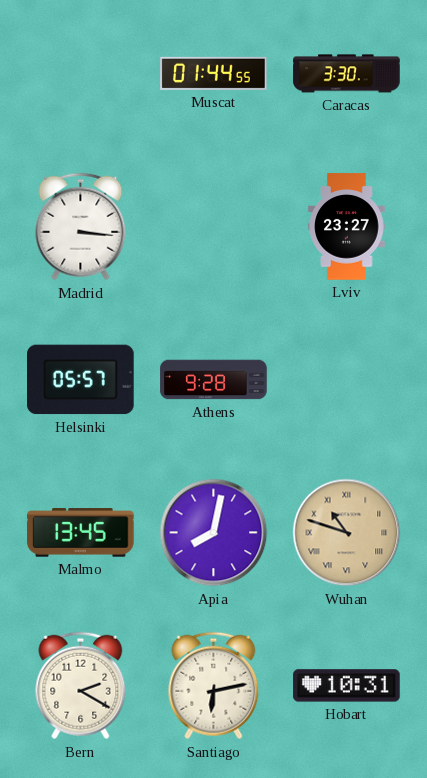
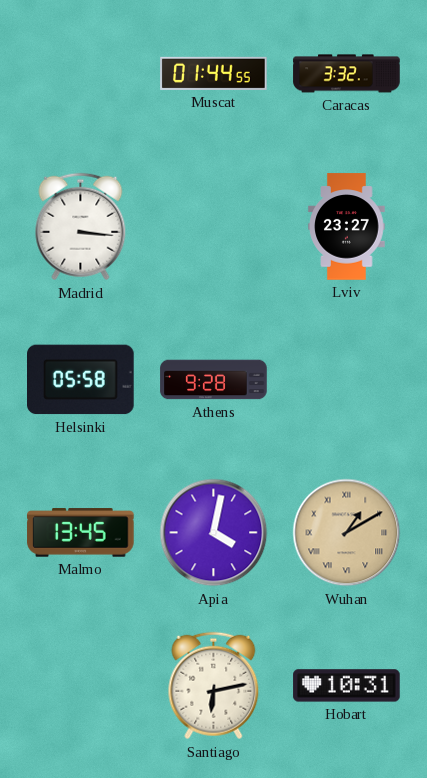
Caracas: 3:30 -> 3:32 (347, 74)
Helsinki: 05:57 -> 05:58 (81, 380)
Apia: 8:02 -> 4:02 (214, 533)
Wuhan: 10:48 -> 1:10 (347, 533)
Bern: 2:20 -> none (81, 686)
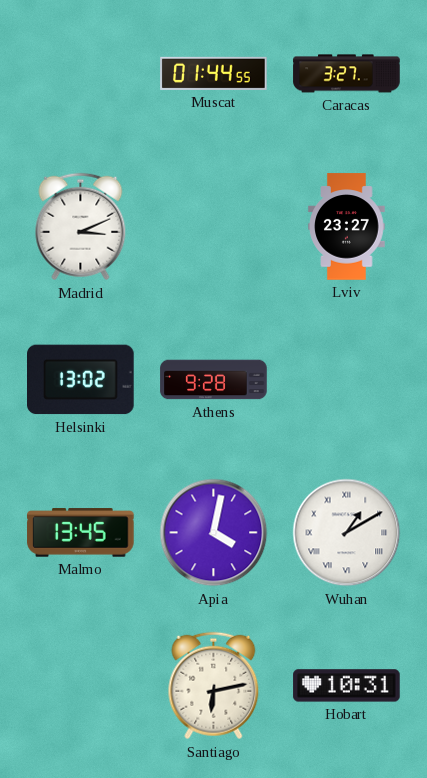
Caracas: 3:32 -> 3:27 (347, 74)
Madrid: 3:16 -> 3:11 (81, 227)
Helsinki: 05:58 -> 13:02 (81, 380)
Wuhan dial: champagne -> white (347, 533)
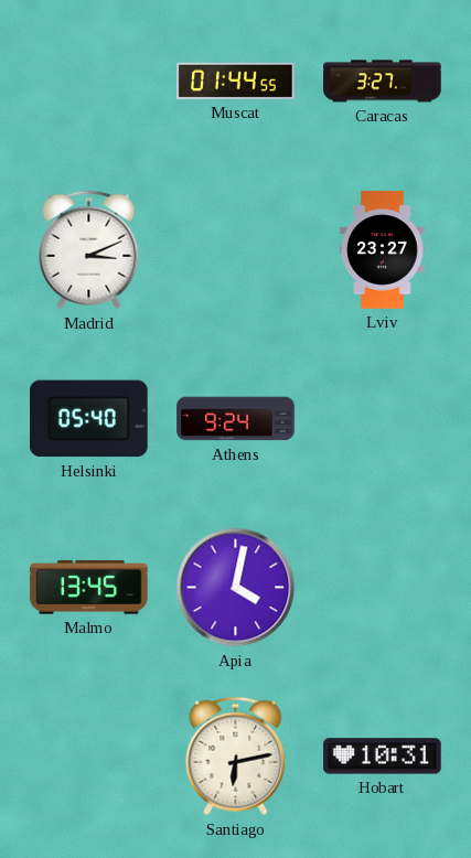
Helsinki: 13:02 -> 05:40 (89, 419)
Athens: 9:28 -> 9:24 (236, 419)
Wuhan: 1:10 -> none (347, 533)
